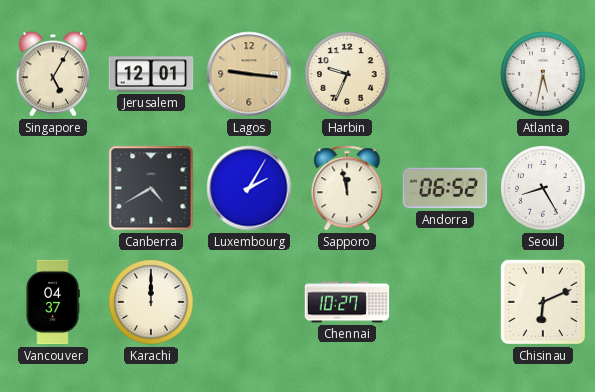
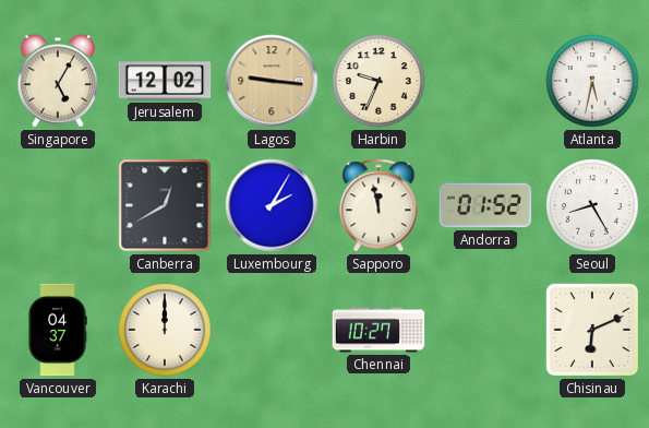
Jerusalem: 12:01 -> 12:02 (165, 81)
Canberra: 4:40 -> 12:40 (165, 205)
Andorra: 06:52 -> 01:52 (485, 205)
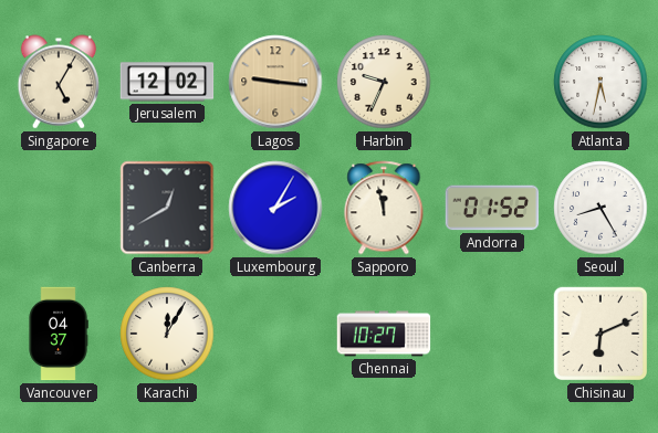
Karachi: 12:00 -> 12:05 (167, 334)
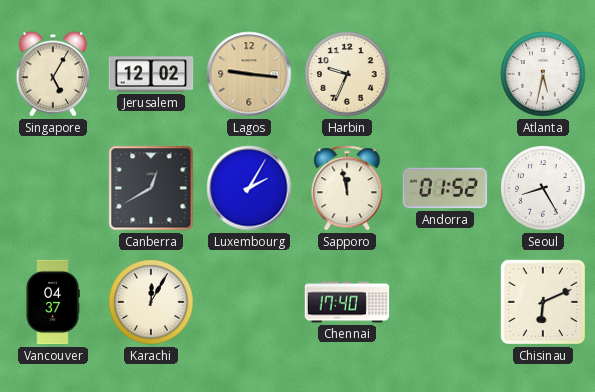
Chennai: 10:27 -> 17:40 (347, 302)
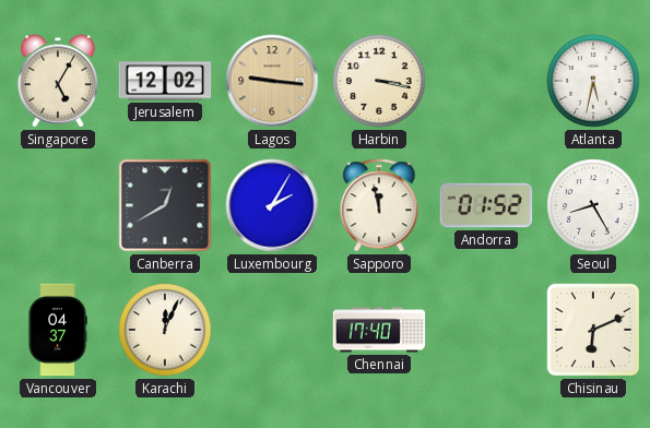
Harbin: 9:34 -> 3:17 (379, 81)
Karachi: 12:05 -> 12:04 (165, 330)
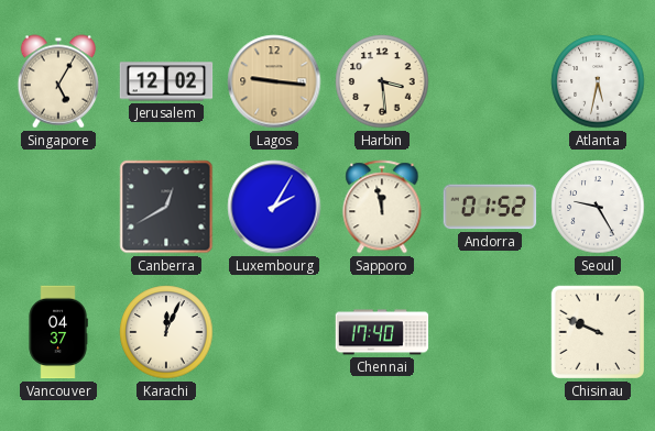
Harbin: 3:17 -> 3:29 (382, 81)
Seoul: 8:25 -> 9:25 (598, 207)
Chisinau: 6:11 -> 9:49 (598, 332)
